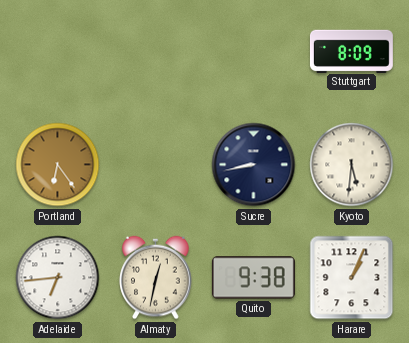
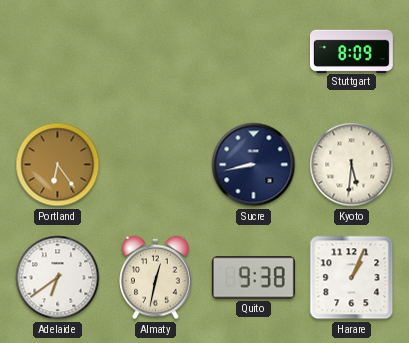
Adelaide: 6:44 -> 6:39 (58, 278)
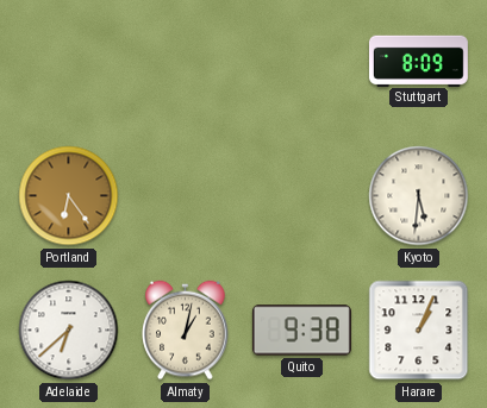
Sucre: 8:43 -> none (254, 165)
Adelaide: 6:39 -> 6:38 (69, 331)
Almaty: 12:32 -> 1:02 (186, 331)
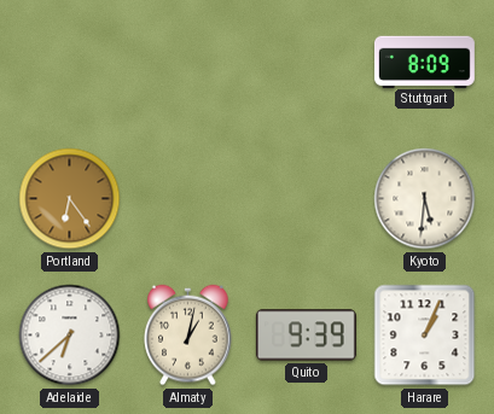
Quito: 9:38 -> 9:39 (306, 336)
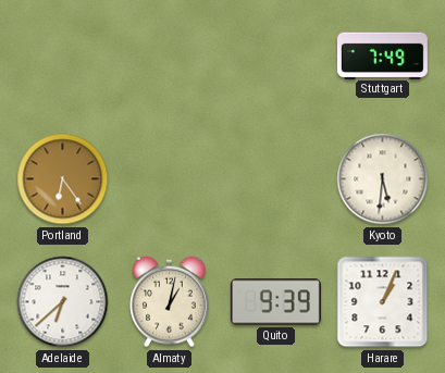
Stuttgart: 8:09 -> 7:49 (382, 55)
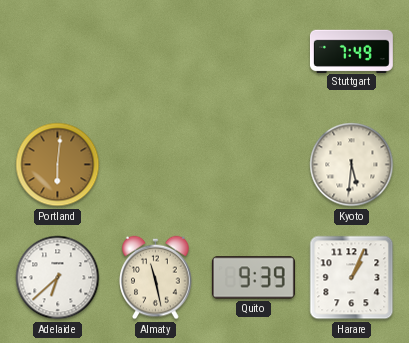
Portland: 6:24 -> 6:01 (58, 165)
Almaty: 1:02 -> 11:28 (156, 278)
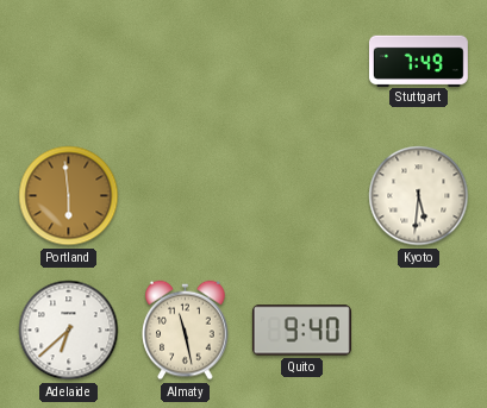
Portland: 6:01 -> 5:59 (69, 196)
Quito: 9:39 -> 9:40 (301, 331)
Harare: 1:04 -> none (352, 278)
